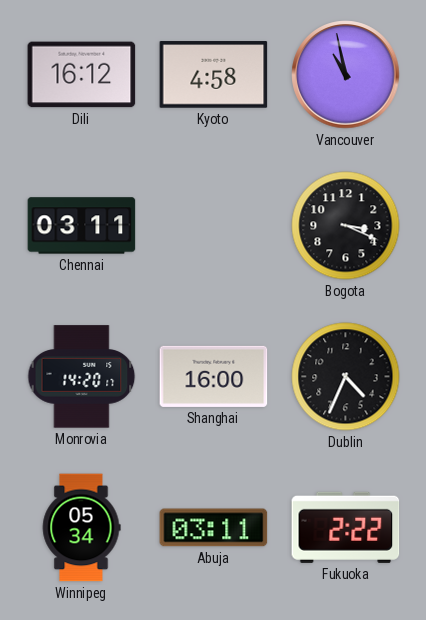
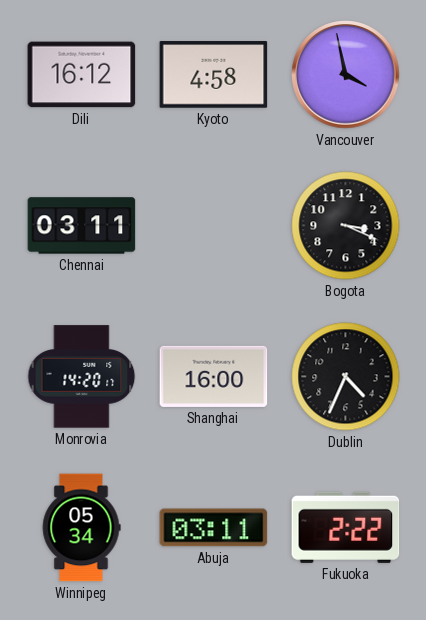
Vancouver: 10:58 -> 3:58 (346, 75)
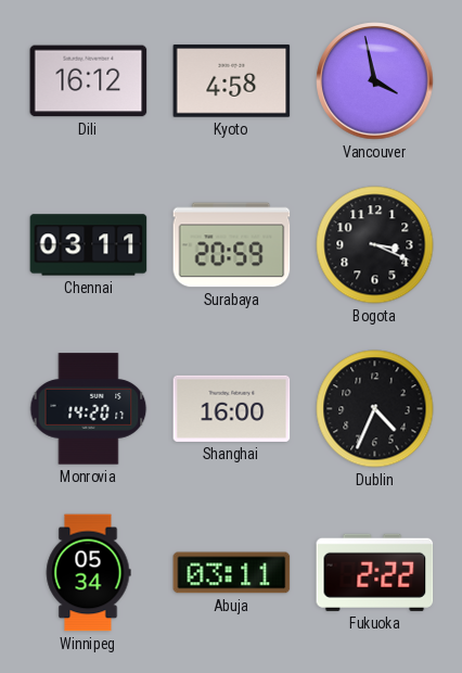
Surabaya: none -> 20:59 (232, 245)
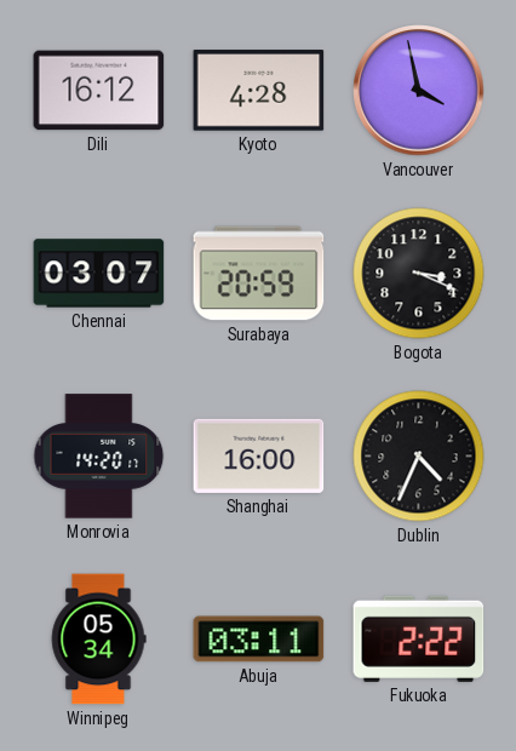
Kyoto: 4:58 -> 4:28 (259, 91)
Chennai: 03:11 -> 03:07 (99, 274)
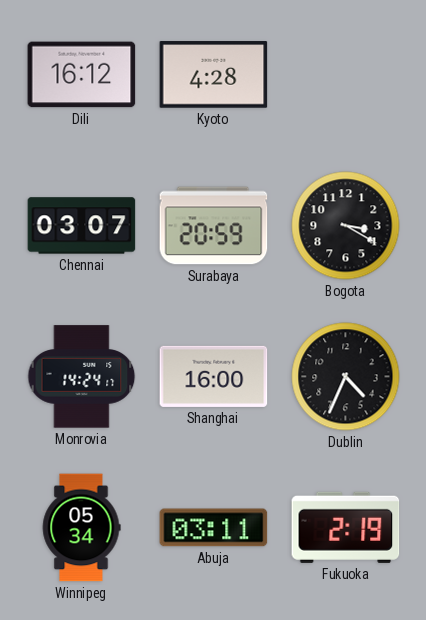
Vancouver: 3:58 -> none (419, 91)
Bogota: 3:19 -> 3:20 (346, 226)
Monrovia: 14:20 -> 14:24 (82, 377)
Fukuoka: 2:22 -> 2:19 (346, 527)
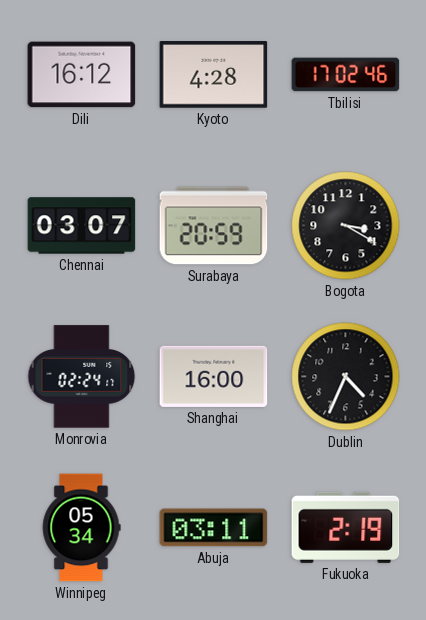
Tbilisi: none -> 17:02 (346, 75)
Monrovia: 14:24 -> 02:24 (82, 377)
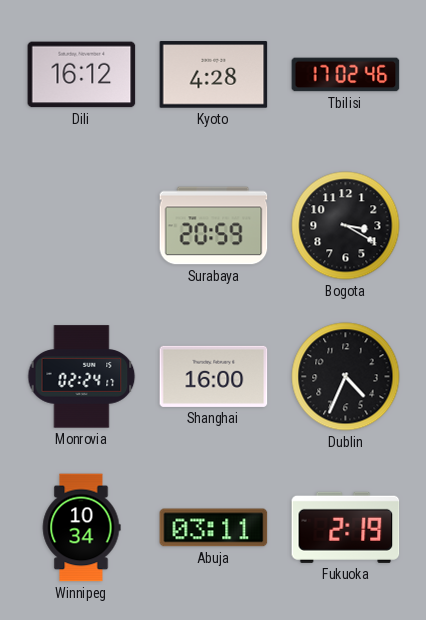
Chennai: 03:07 -> none (82, 226)
Winnipeg: 05:34 -> 10:34 (81, 528)
